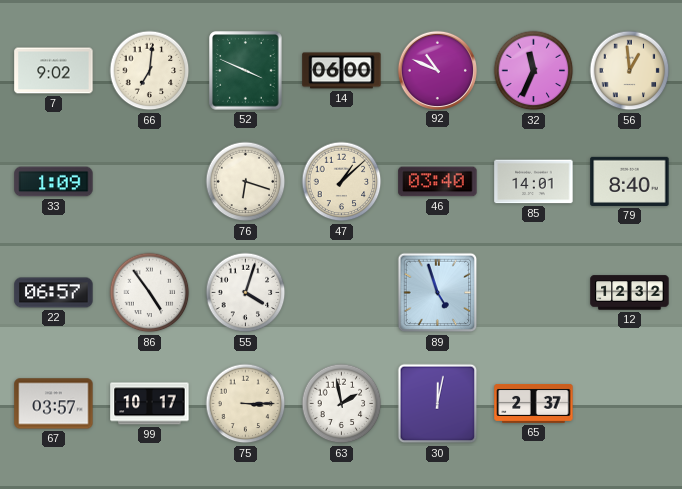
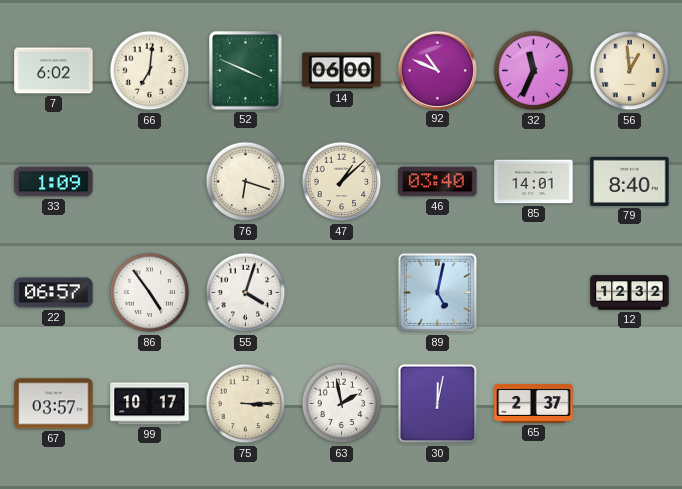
7: 9:02 -> 6:02 (54, 71)
89: 4:57 -> 5:02 (438, 293)
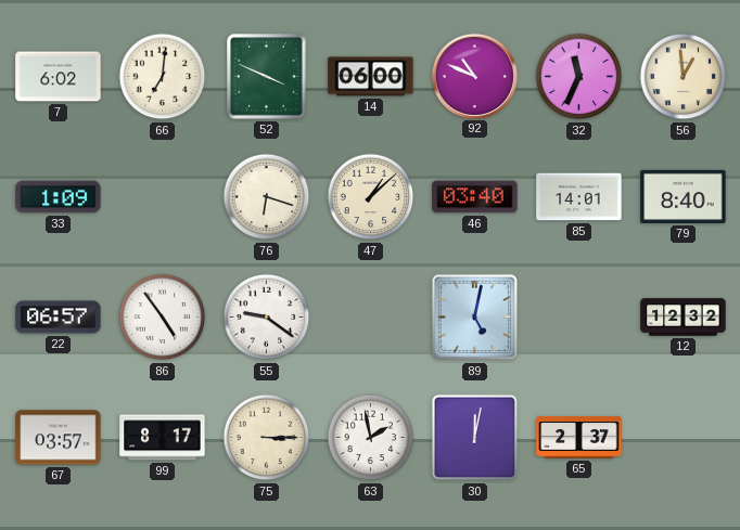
55: 4:03 -> 9:21 (267, 318)
99: 10:17 -> 8:17 (163, 438)
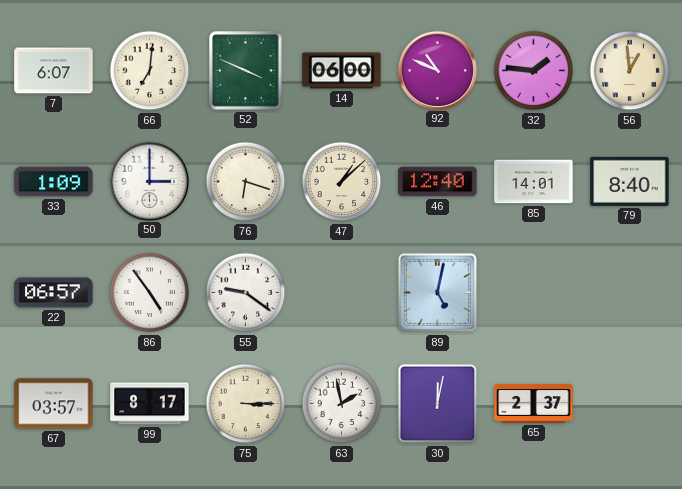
7: 6:02 -> 6:07 (54, 71)
32: 11:34 -> 1:46 (534, 71)
50: none -> 3:00 (149, 181)
46: 03:40 -> 12:40 (438, 182)
12: 12:32 -> none (684, 318)
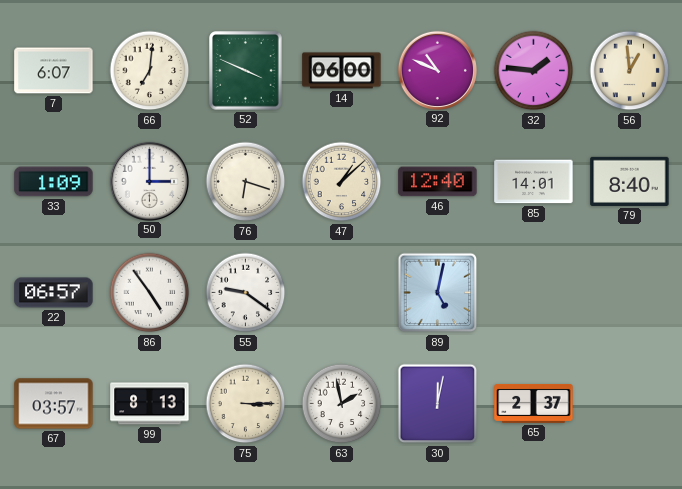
99: 8:17 -> 8:13 (150, 404)
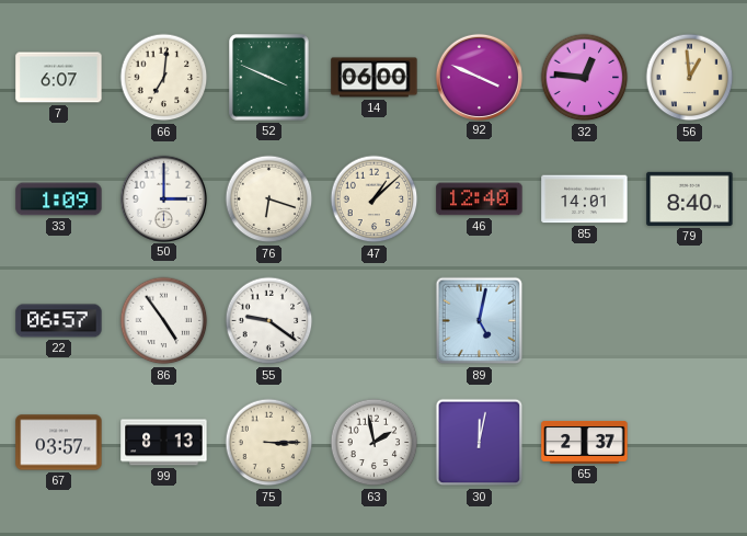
92: 10:49 -> 3:49 (479, 77)
32: 1:46 -> 12:46 (585, 78)
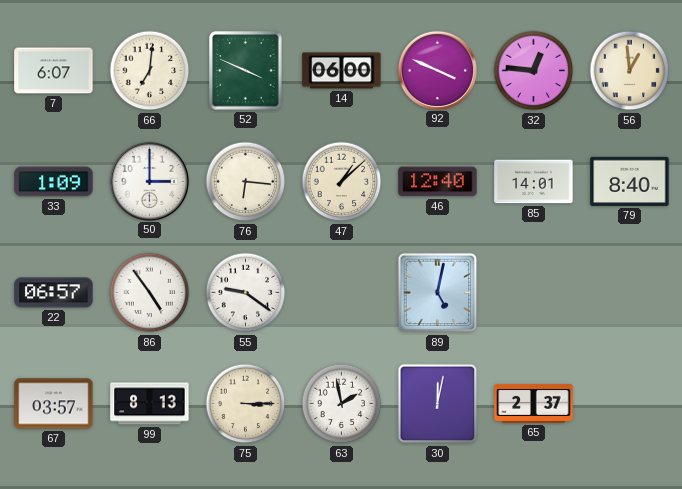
76: 6:18 -> 6:16 (246, 182)
